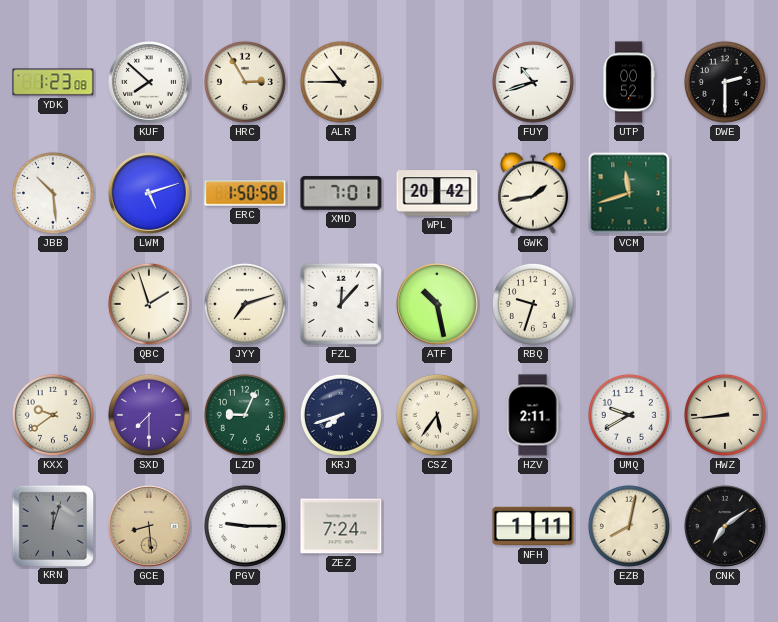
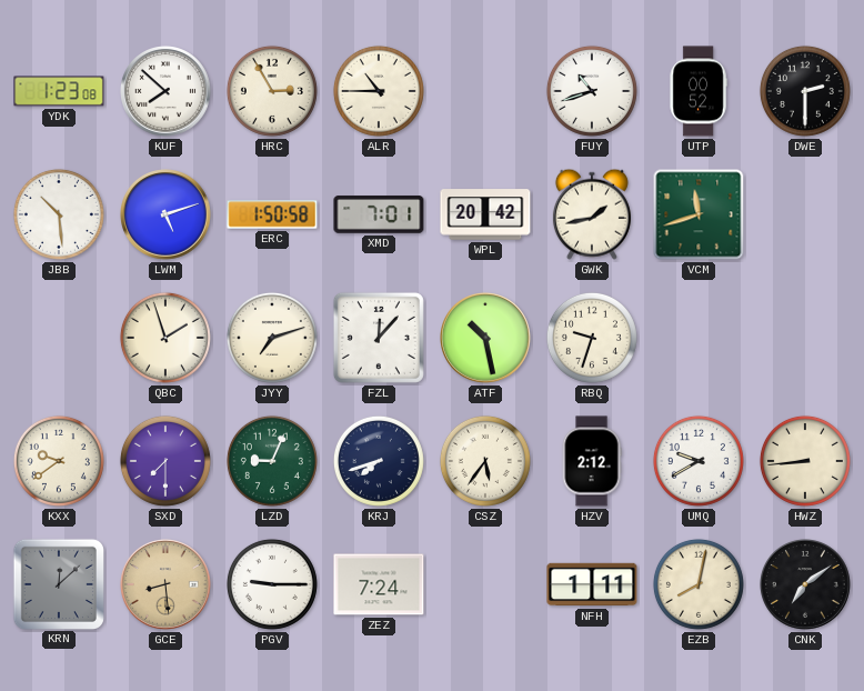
HZV: 2:11 -> 2:12 (592, 461)
KRN: 12:03 -> 12:08 (58, 583)
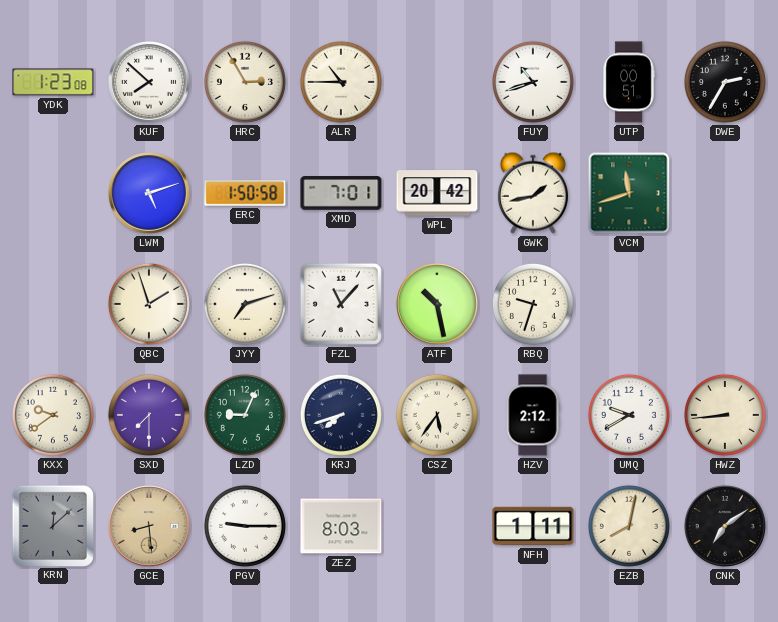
UTP: 00:52 -> 00:51 (629, 82)
DWE: 2:30 -> 2:35 (725, 82)
JBB: 10:29 -> none (59, 214)
FZL: 12:07 -> 11:07 (341, 304)
ZEZ: 7:24 -> 8:03 (341, 526)
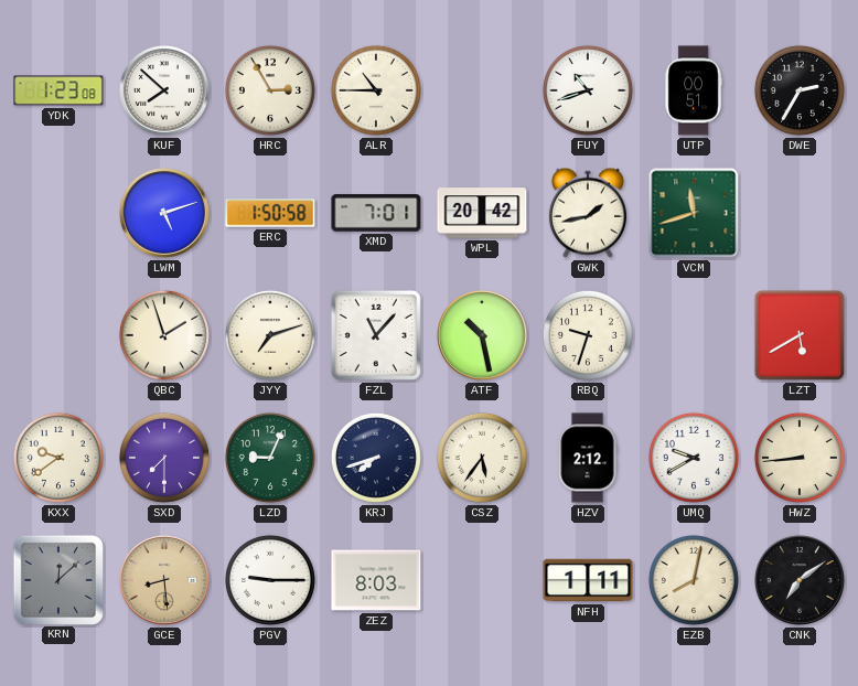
LZT: none -> 5:40 (800, 335)
